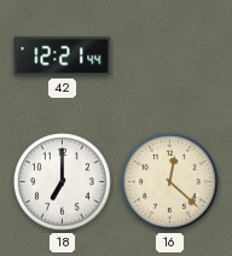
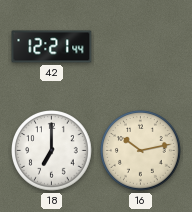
16: 12:22 -> 10:13 (141, 151)
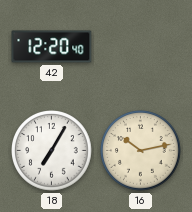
42: 12:21 -> 12:20 (52, 47)
18: 7:00 -> 7:05 (52, 151)
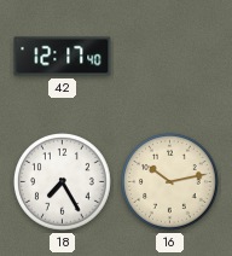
42: 12:20 -> 12:17 (63, 57)
18: 7:05 -> 7:25 (63, 182)
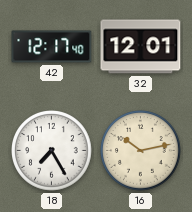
32: none -> 12:01 (141, 47)
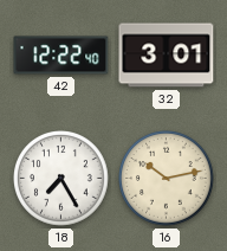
42: 12:17 -> 12:22 (61, 56)
32: 12:01 -> 3:01 (167, 56)
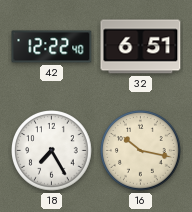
32: 3:01 -> 6:51 (141, 47)
16: 10:13 -> 10:17 (141, 151)
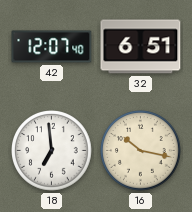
42: 12:22 -> 12:07 (52, 47)
18: 7:25 -> 6:59 (52, 151)
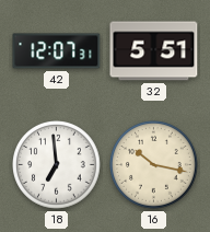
42: 12:07:40 -> 12:07:31 (57, 51)
32: 6:51 -> 5:51 (154, 51)
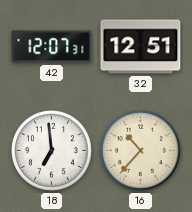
32: 5:51 -> 12:51 (141, 47)
16: 10:17 -> 10:37 (141, 151)
